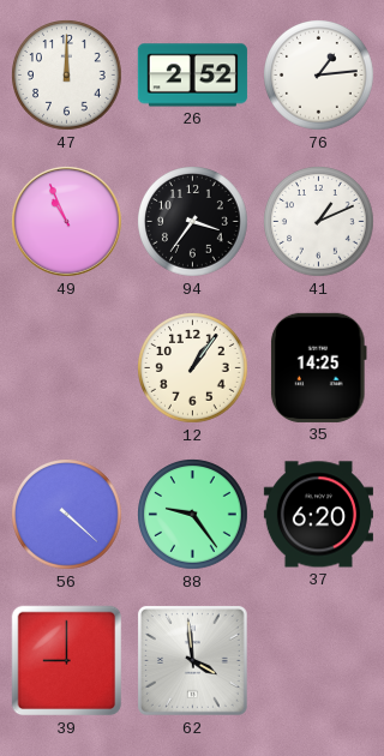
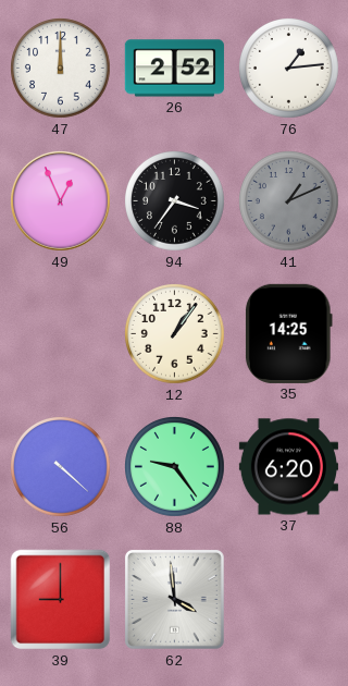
49: 10:56 -> 12:56 (60, 200)
41 dial: white -> grey (289, 201)
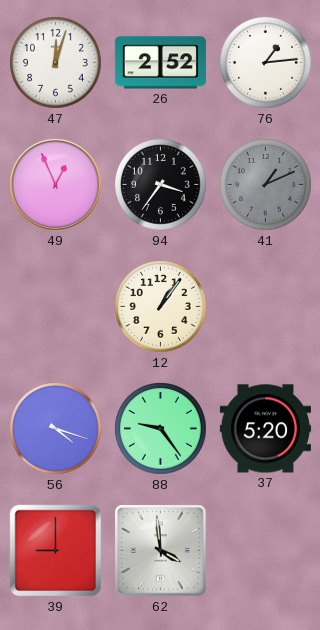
47: 12:00 -> 12:03 (56, 63)
35: 14:25 -> none (288, 333)
56: 4:22 -> 4:18 (56, 429)
37: 6:20 -> 5:20 (265, 429)
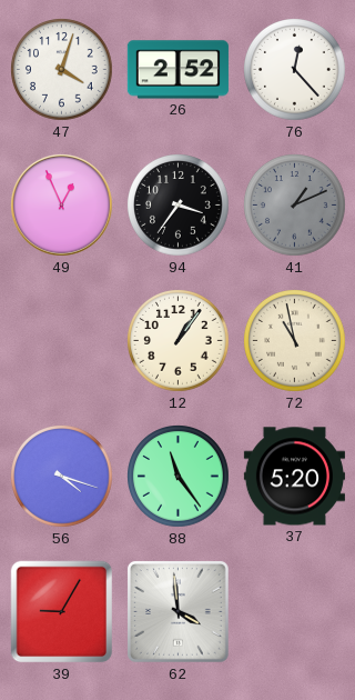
47: 12:03 -> 4:03 (62, 70)
76: 1:14 -> 12:23 (295, 70)
72: none -> 10:58 (295, 341)
88: 9:24 -> 11:24 (179, 477)
39: 9:00 -> 9:05 (62, 612)
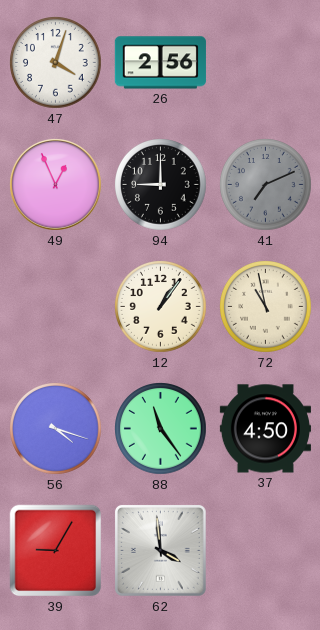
26: 2:52 -> 2:56 (160, 63)
76: 12:23 -> none (295, 70)
94: 3:36 -> 9:00 (161, 185)
41: 1:11 -> 7:11 (266, 185)
37: 5:20 -> 4:50 (265, 429)
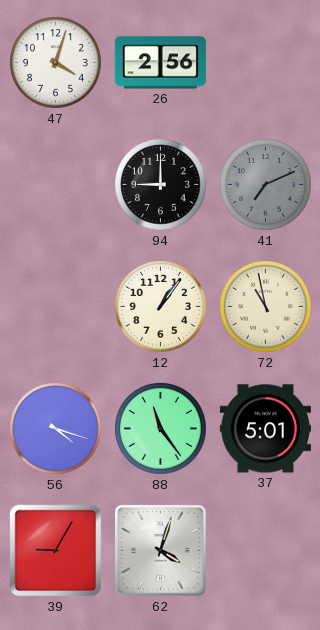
49: 12:56 -> none (55, 184)
37: 4:50 -> 5:01 (265, 429)
62: 3:59 -> 4:03 (160, 550)
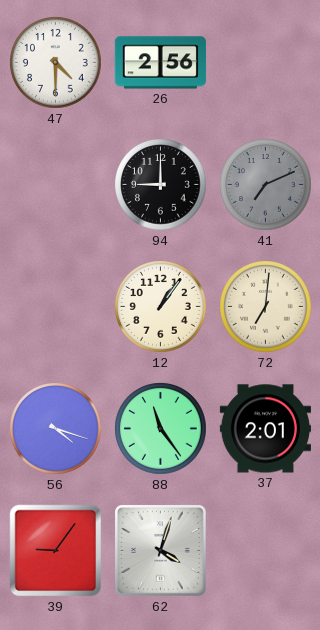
47: 4:03 -> 4:30 (56, 63)
72: 10:58 -> 7:01 (266, 307)
37: 5:01 -> 2:01 (265, 429)
39: 9:05 -> 9:06 (56, 551)
